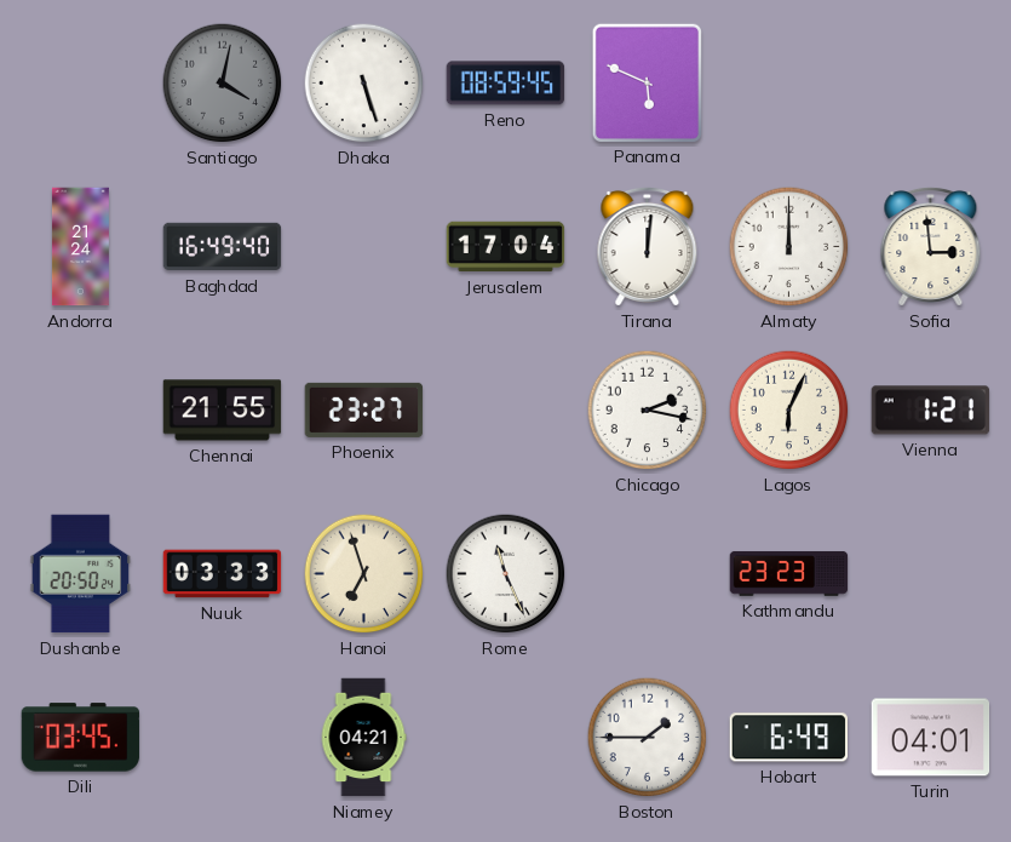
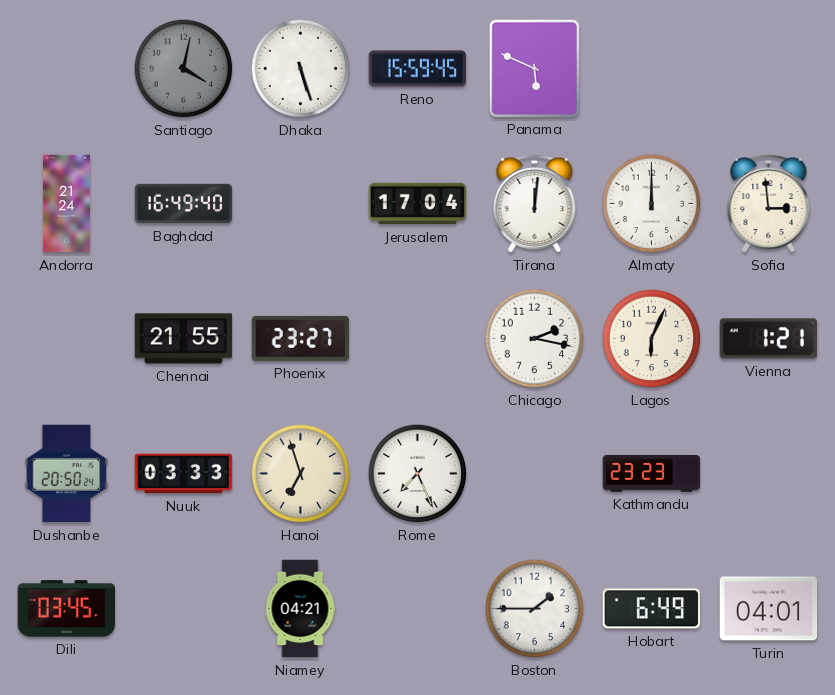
Reno: 08:59 -> 15:59 (418, 69)
Rome: 11:26 -> 7:26 (418, 474)
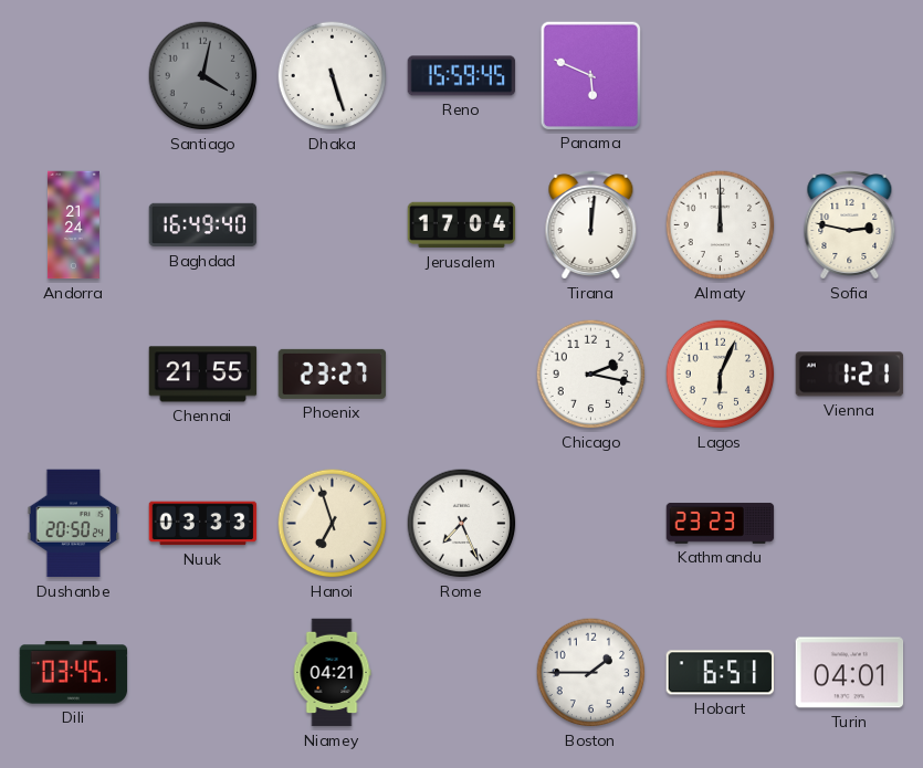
Sofia: 2:59 -> 2:47 (850, 224)
Hobart: 6:49 -> 6:51 (721, 673)
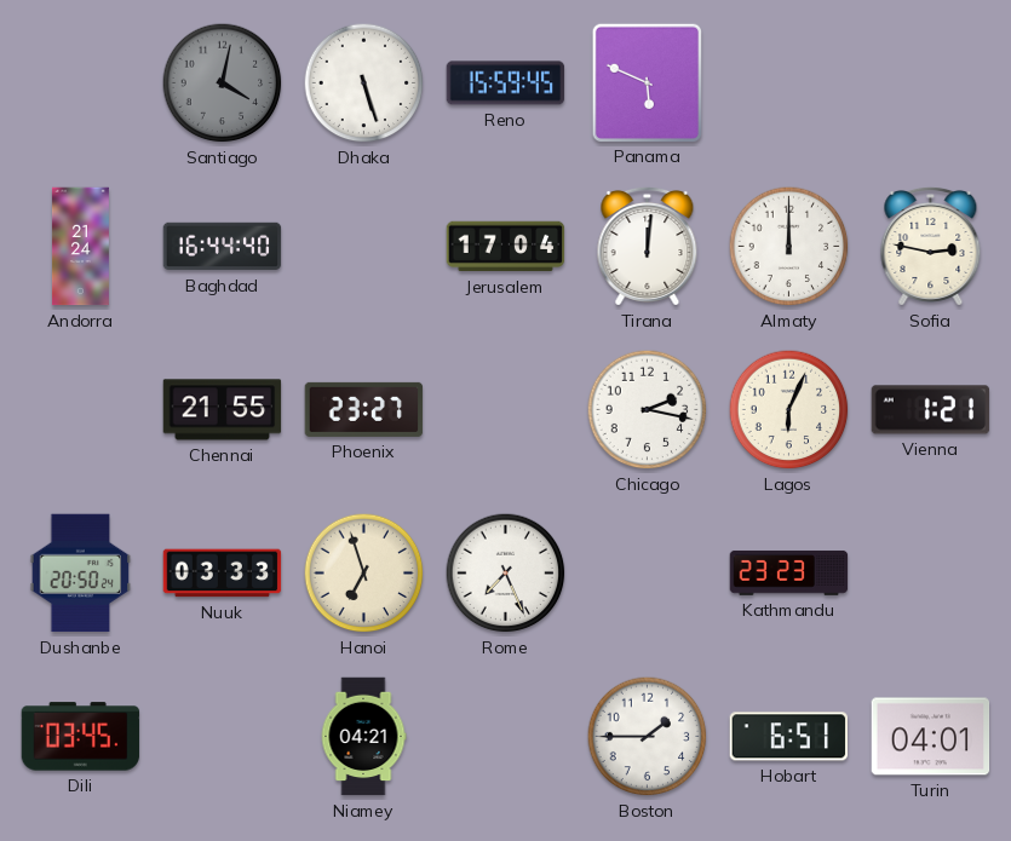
Baghdad: 16:49 -> 16:44 (223, 247)
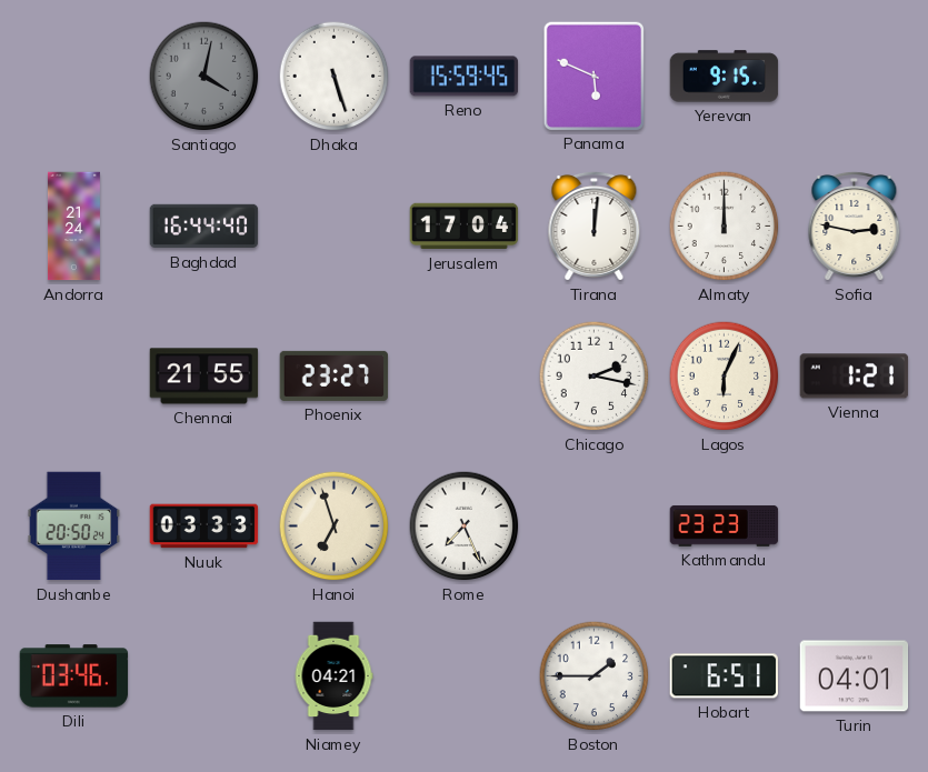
Yerevan: none -> 9:15 (725, 77)
Dili: 03:45 -> 03:46 (74, 676)
